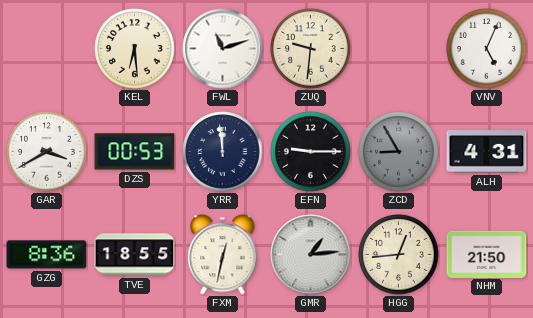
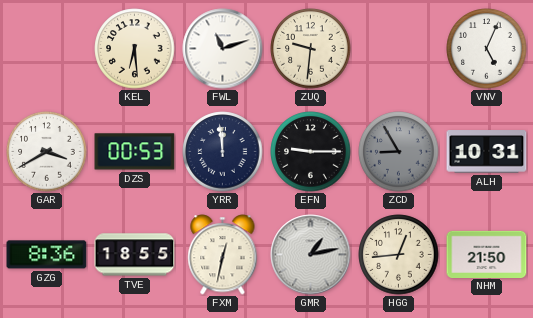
ALH: 4:31 -> 10:31 (487, 152)
GMR: 1:14 -> 1:13 (311, 255)
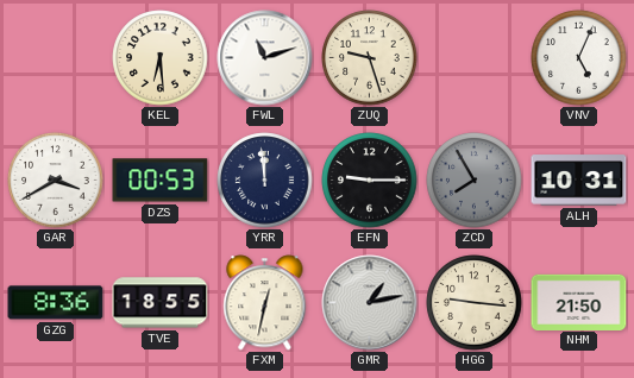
ZUQ: 9:31 -> 9:27 (370, 58)
ZCD: 8:55 -> 7:55 (475, 181)
HGG: 12:44 -> 9:16 (475, 303)
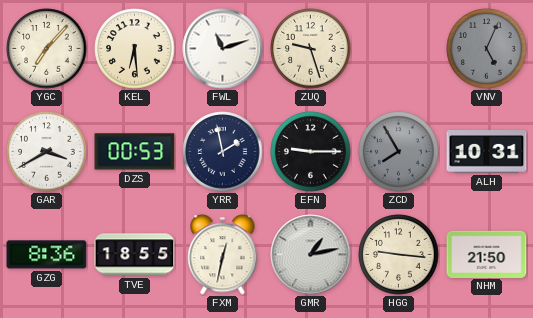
YGC: none -> 7:07 (47, 49)
VNV dial: white -> grey (487, 49)
YRR: 11:59 -> 1:58 (223, 152)
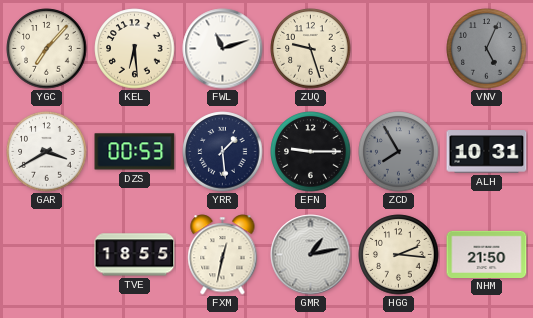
YRR: 1:58 -> 1:29 (223, 152)
GZG: 8:36 -> none (47, 255)
HGG: 9:16 -> 2:16 (399, 255)
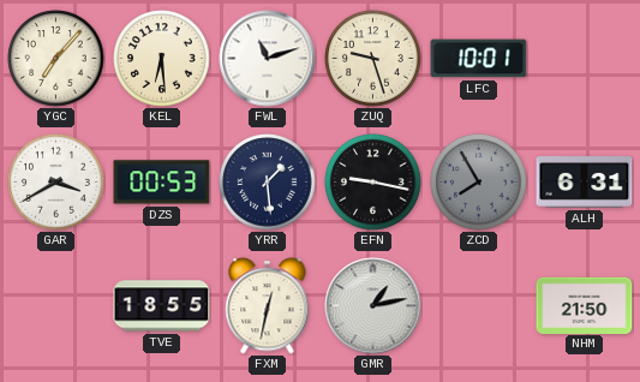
LFC: none -> 10:01 (479, 59)
VNV: 5:04 -> none (487, 49)
EFN: 9:15 -> 9:17 (373, 183)
ALH: 10:31 -> 6:31 (585, 183)
HGG: 2:16 -> none (399, 255)
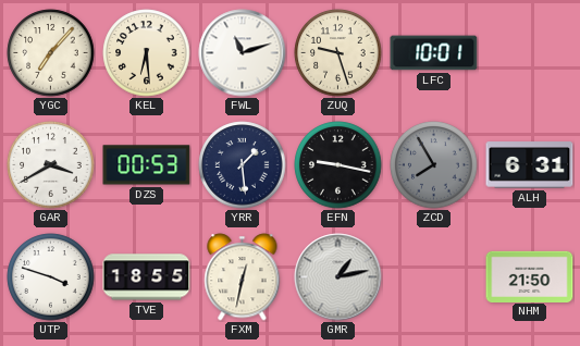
UTP: none -> 3:48 (51, 277)
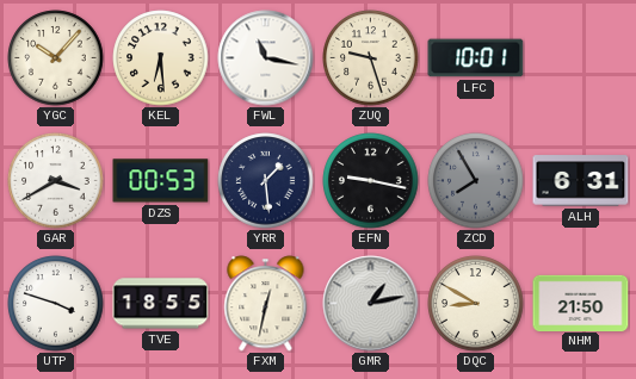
YGC: 7:07 -> 10:07 (56, 58)
FWL: 11:12 -> 11:17 (266, 58)
DQC: none -> 8:50 (476, 304)
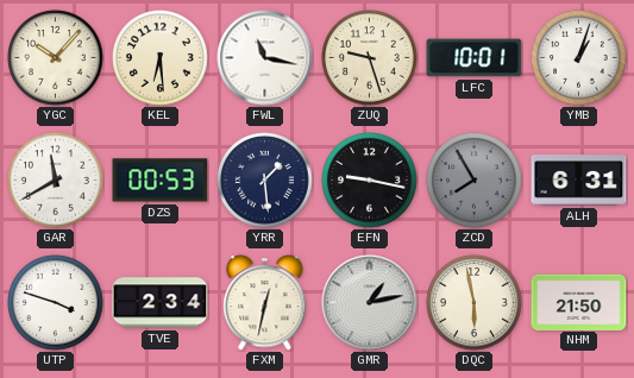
YMB: none -> 1:03 (579, 58)
GAR: 3:40 -> 11:40 (56, 181)
TVE: 18:55 -> 2:34 (161, 303)
DQC: 8:50 -> 5:58 (475, 303)
